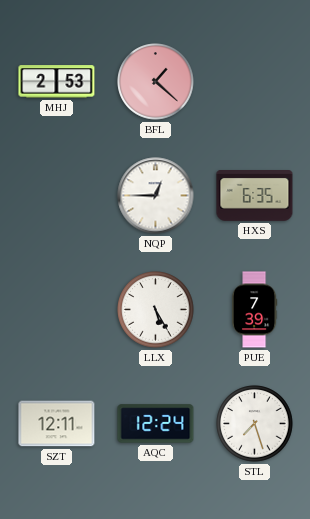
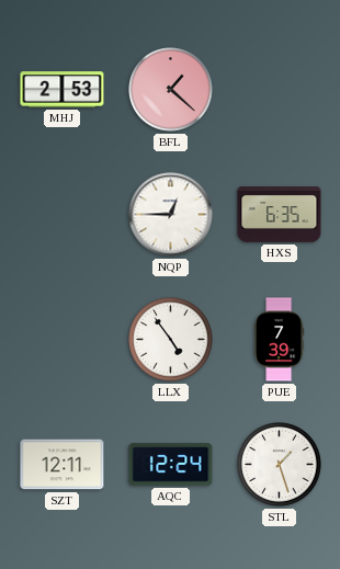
LLX: 5:25 -> 4:54 (171, 340)
STL: 7:27 -> 1:27 (280, 465)
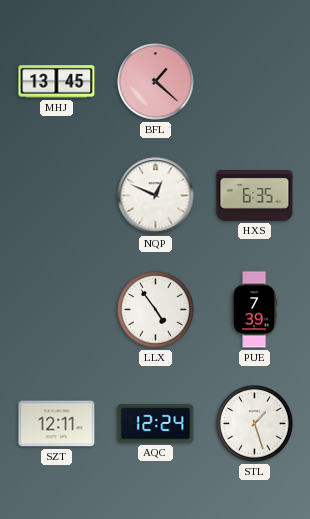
MHJ: 2:53 -> 13:45 (57, 82)
NQP: 12:45 -> 12:49 (156, 196)
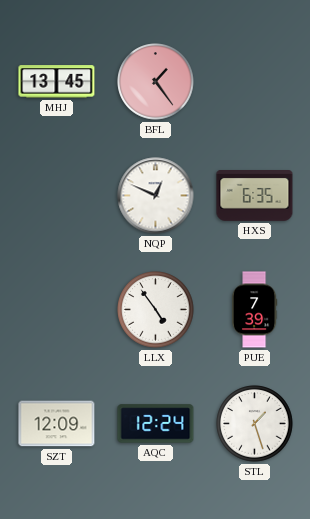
BFL: 1:22 -> 1:24 (156, 82)
SZT: 12:11 -> 12:09 (57, 424)
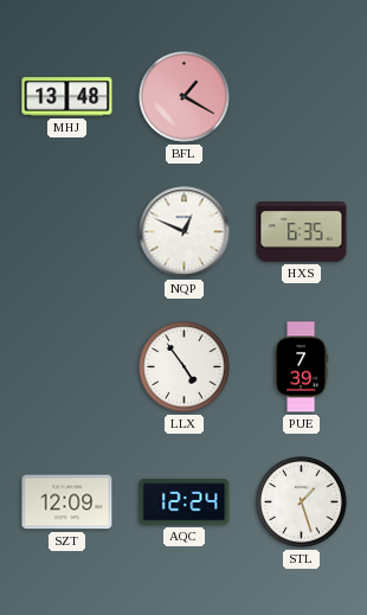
MHJ: 13:45 -> 13:48 (67, 97)
BFL: 1:24 -> 1:20 (185, 97)
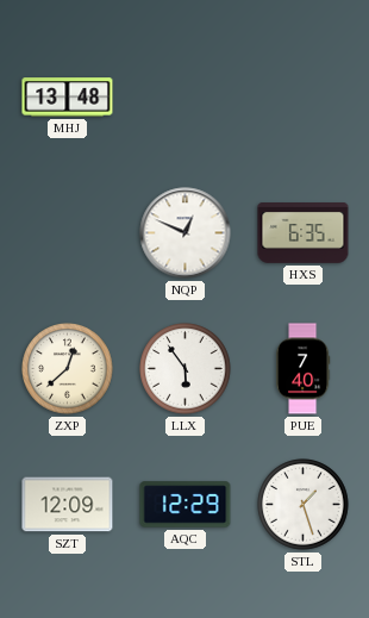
BFL: 1:20 -> none (185, 97)
ZXP: none -> 12:38 (68, 369)
LLX: 4:54 -> 5:54 (186, 369)
PUE: 7:39 -> 7:40 (302, 369)
AQC: 12:24 -> 12:29 (186, 505)
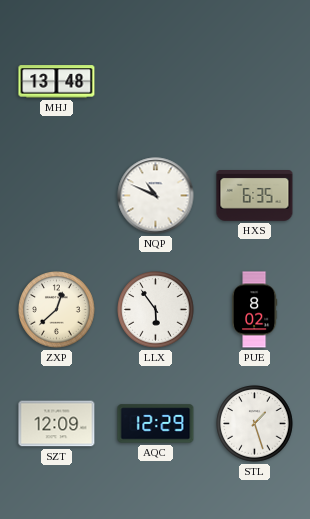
NQP: 12:49 -> 10:49 (156, 196)
PUE: 7:40 -> 8:02 (254, 310)
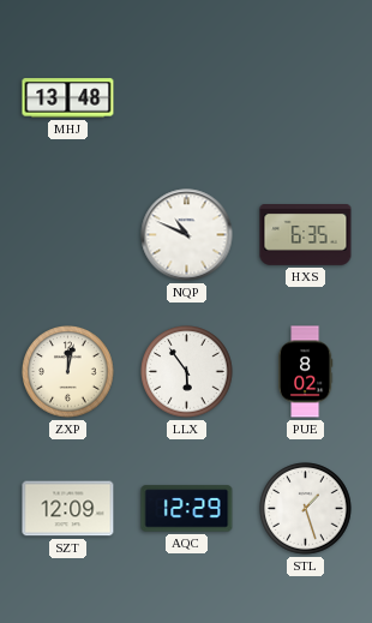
ZXP: 12:38 -> 12:02 (68, 372)
